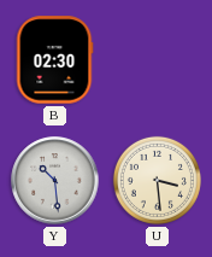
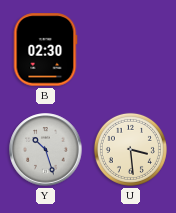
Y: 10:29 -> 10:27 (46, 150)
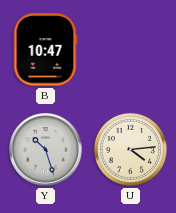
B: 02:30 -> 10:47 (45, 50)
U: 3:29 -> 4:14 (130, 149)
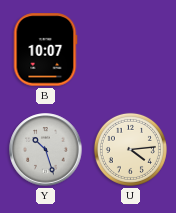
B: 10:47 -> 10:07 (45, 50)
